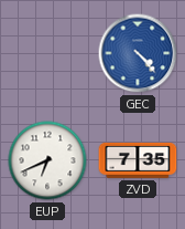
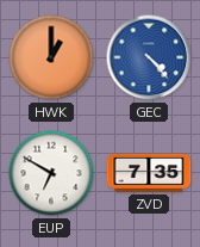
HWK: none -> 1:00 (51, 57)
EUP: 6:41 -> 6:50 (51, 173)
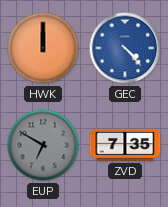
HWK: 1:00 -> 12:00 (43, 48)
EUP dial: white -> grey (43, 145)
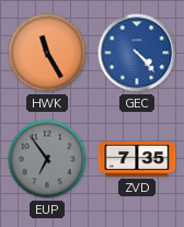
HWK: 12:00 -> 11:25 (47, 53)
EUP: 6:50 -> 6:54 (47, 159)
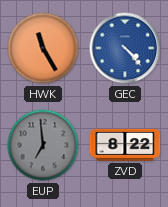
EUP: 6:54 -> 6:59 (43, 145)
ZVD: 7:35 -> 8:22 (125, 145)
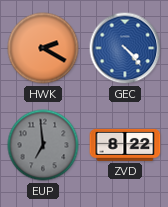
HWK: 11:25 -> 2:20 (43, 48)
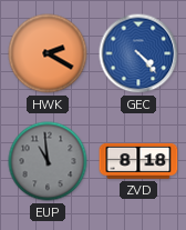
EUP: 6:59 -> 10:59 (48, 161)
ZVD: 8:22 -> 8:18 (138, 161)
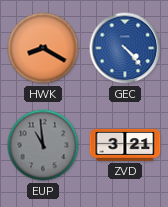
HWK: 2:20 -> 8:20 (43, 48)
ZVD: 8:18 -> 3:21 (125, 145)
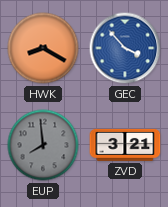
GEC: 4:23 -> 3:53 (125, 48)
EUP: 10:59 -> 7:59 (43, 145)
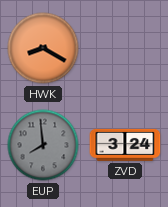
GEC: 3:53 -> none (125, 48)
ZVD: 3:21 -> 3:24 (125, 145)
